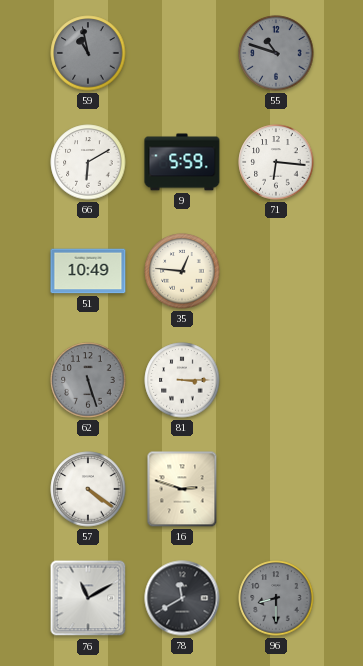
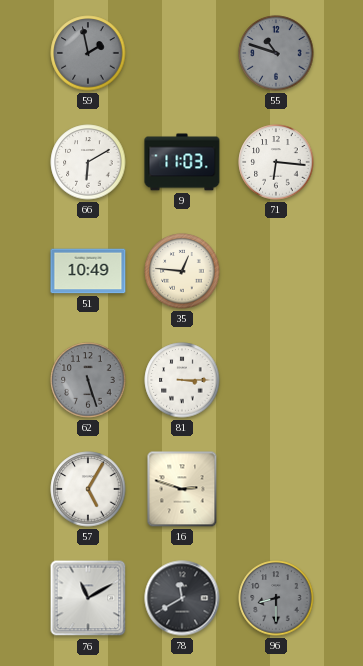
59: 10:58 -> 1:58 (88, 53)
9: 5:59 -> 11:03 (182, 162)
57: 4:21 -> 5:05 (88, 489)
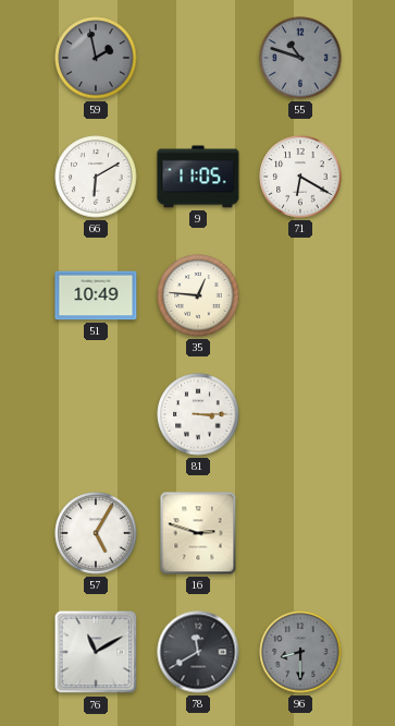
9: 11:03 -> 11:05 (198, 177)
71: 6:16 -> 6:20 (300, 177)
62: 5:27 -> none (88, 380)
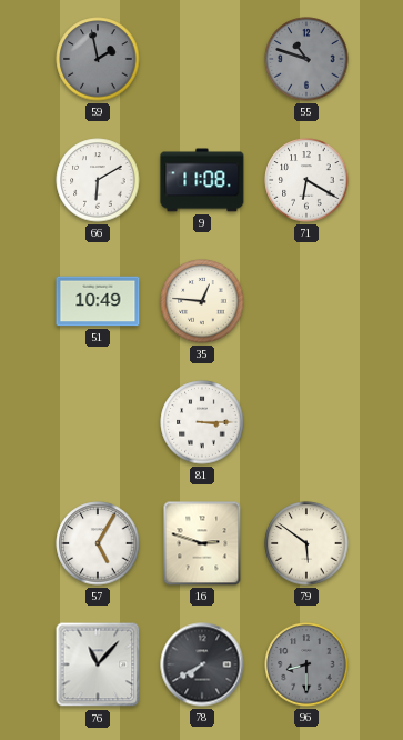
9: 11:05 -> 11:08 (202, 180)
79: none -> 5:51 (306, 543)
76: 11:10 -> 11:07 (98, 664)
78: 11:40 -> 7:40 (202, 664)
